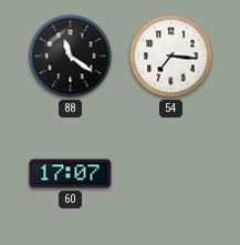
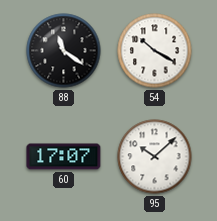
54: 7:16 -> 10:20 (155, 51)
95: none -> 10:08 (155, 157)
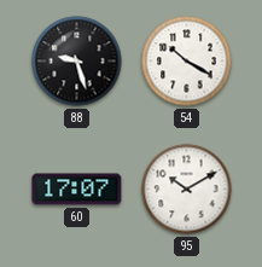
88: 11:21 -> 9:27 (77, 62)
95: 10:08 -> 10:10 (187, 190)
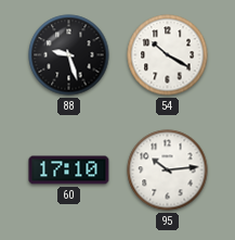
60: 17:07 -> 17:10 (69, 170)
95: 10:10 -> 10:14 (168, 170)
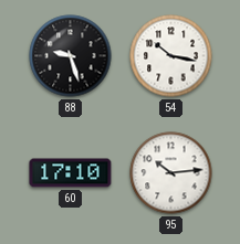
54: 10:20 -> 10:17 (171, 56)
